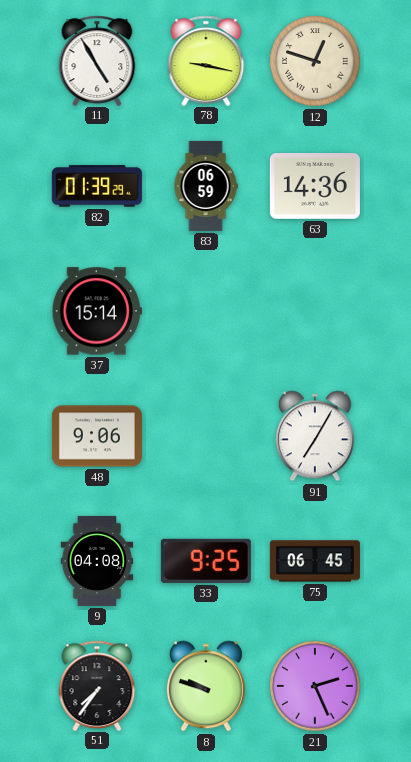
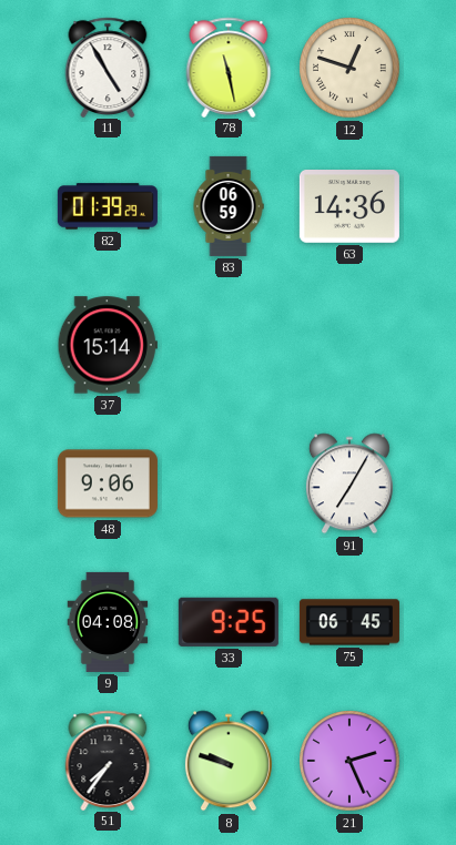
78: 9:17 -> 11:28 (229, 67)
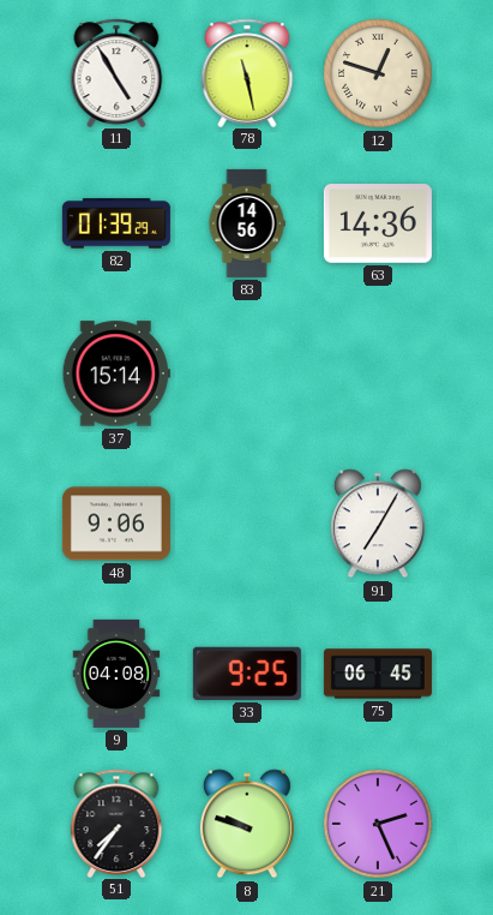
83: 06:59 -> 14:56 (247, 223)
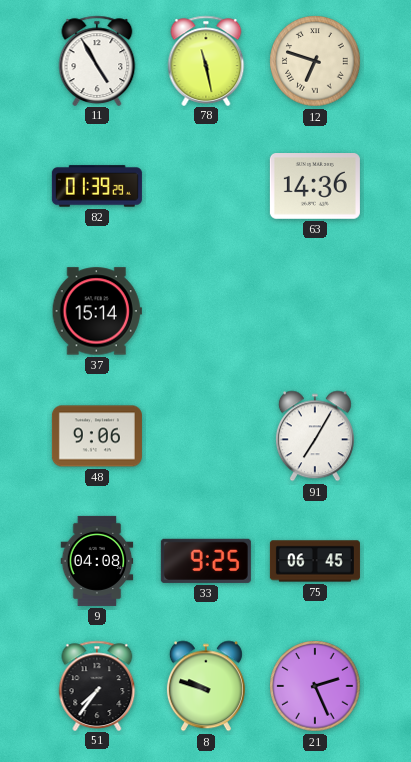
12: 12:48 -> 6:48 (315, 61)
83: 14:56 -> none (247, 223)
